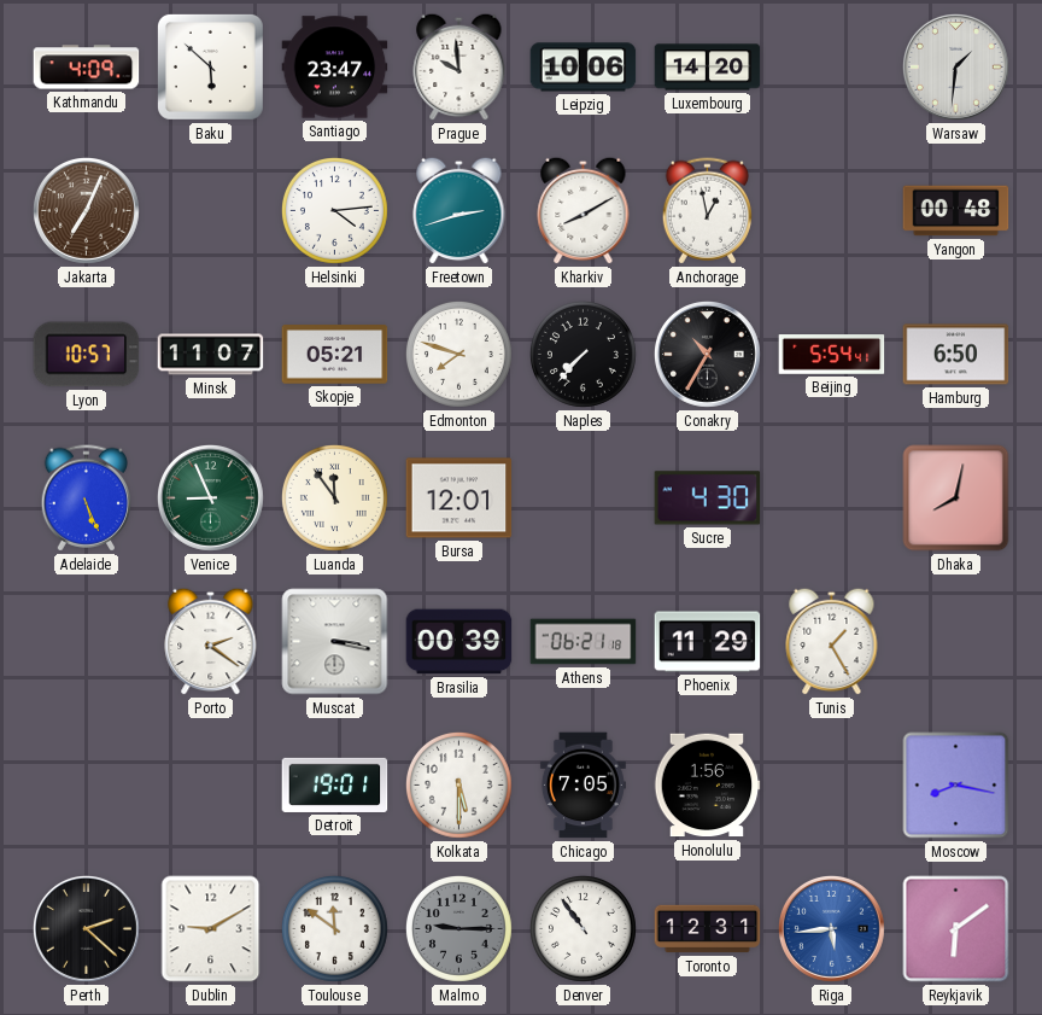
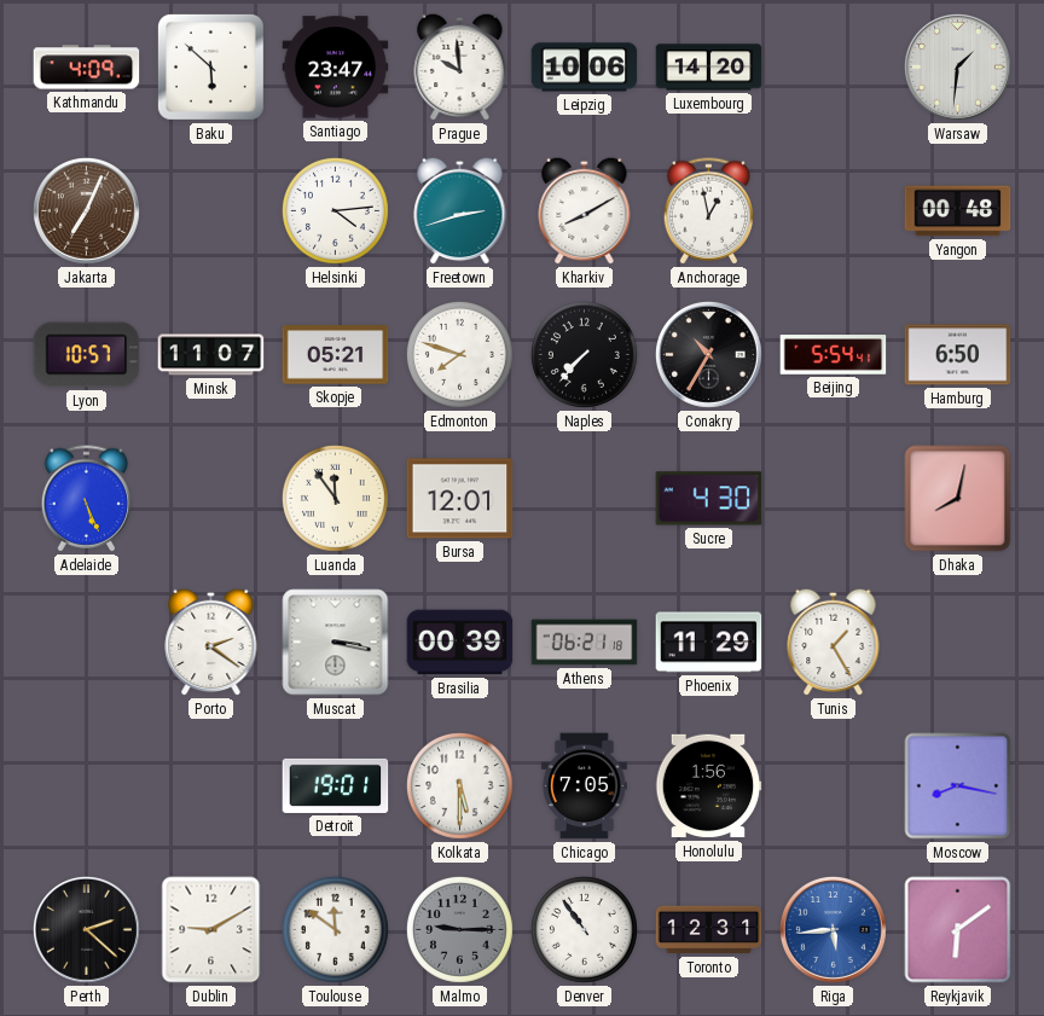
Venice: 8:56 -> none (211, 498)
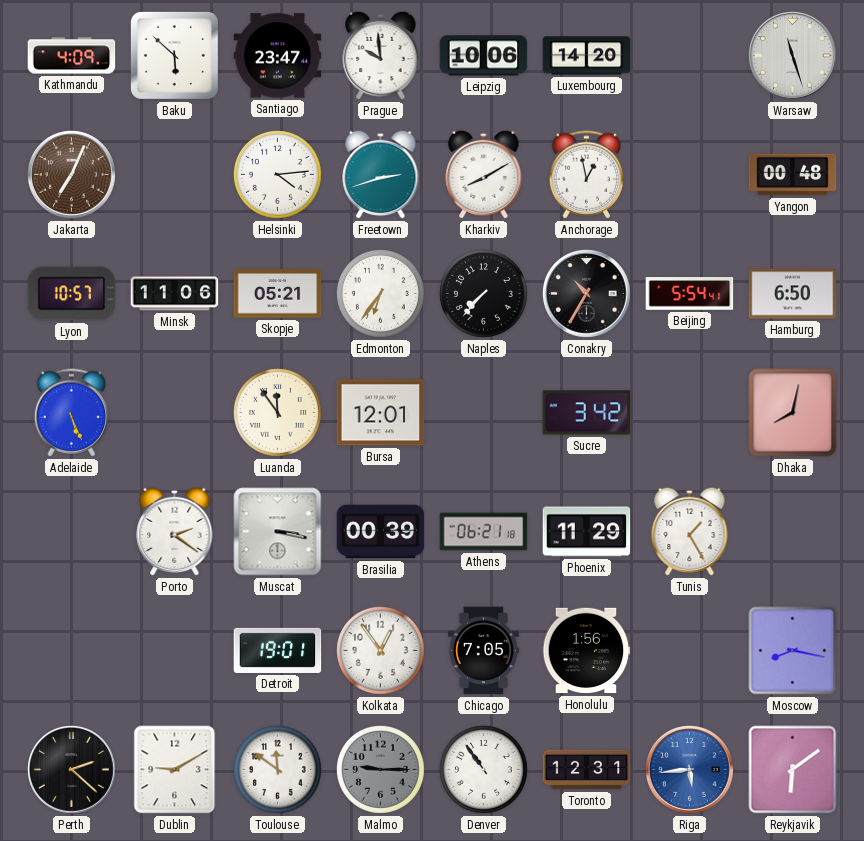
Warsaw: 1:31 -> 11:27 (793, 56)
Minsk: 11:07 -> 11:06 (175, 294)
Edmonton: 7:48 -> 6:36 (380, 293)
Sucre: 4:30 -> 3:42 (587, 413)
Kolkata: 5:30 -> 12:54 (380, 650)
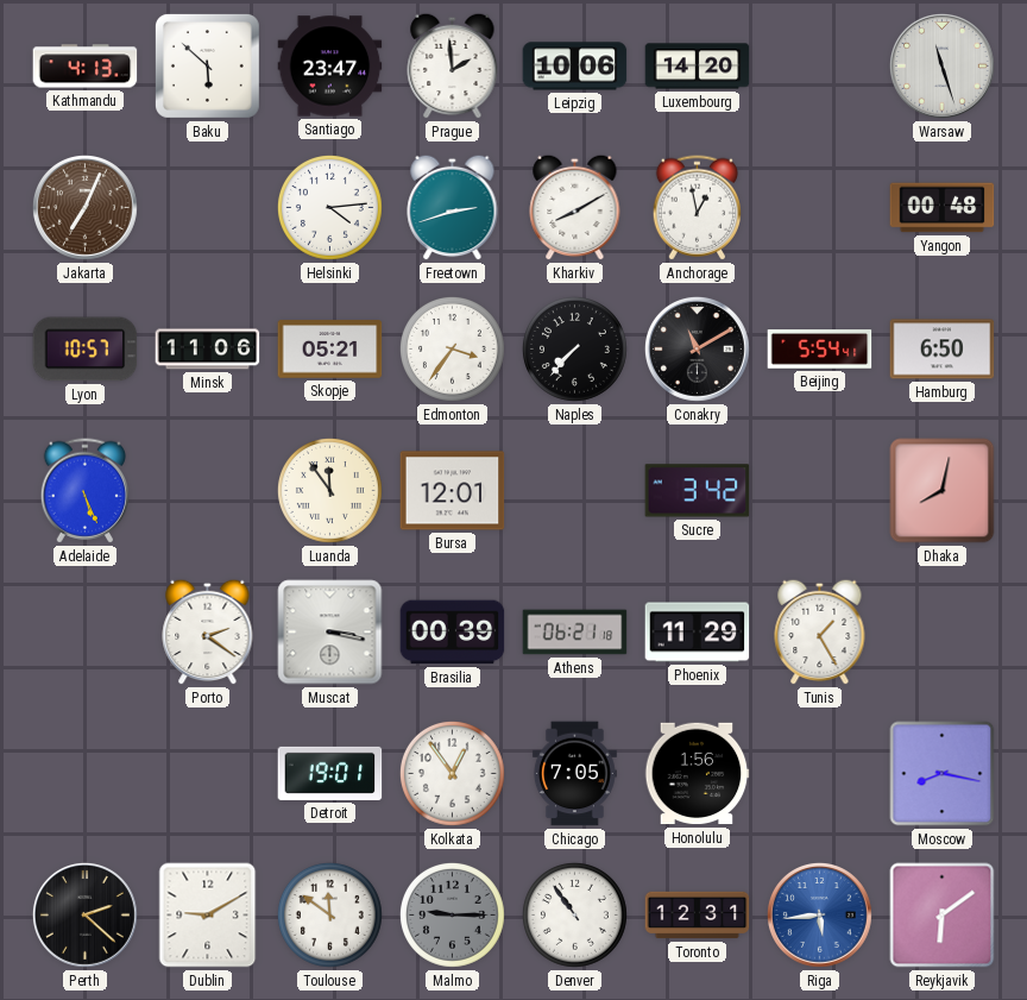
Kathmandu: 4:09 -> 4:13 (86, 67)
Prague: 9:59 -> 1:59 (453, 65)
Edmonton: 6:36 -> 3:36 (452, 348)
Conakry: 10:35 -> 11:10 (698, 350)
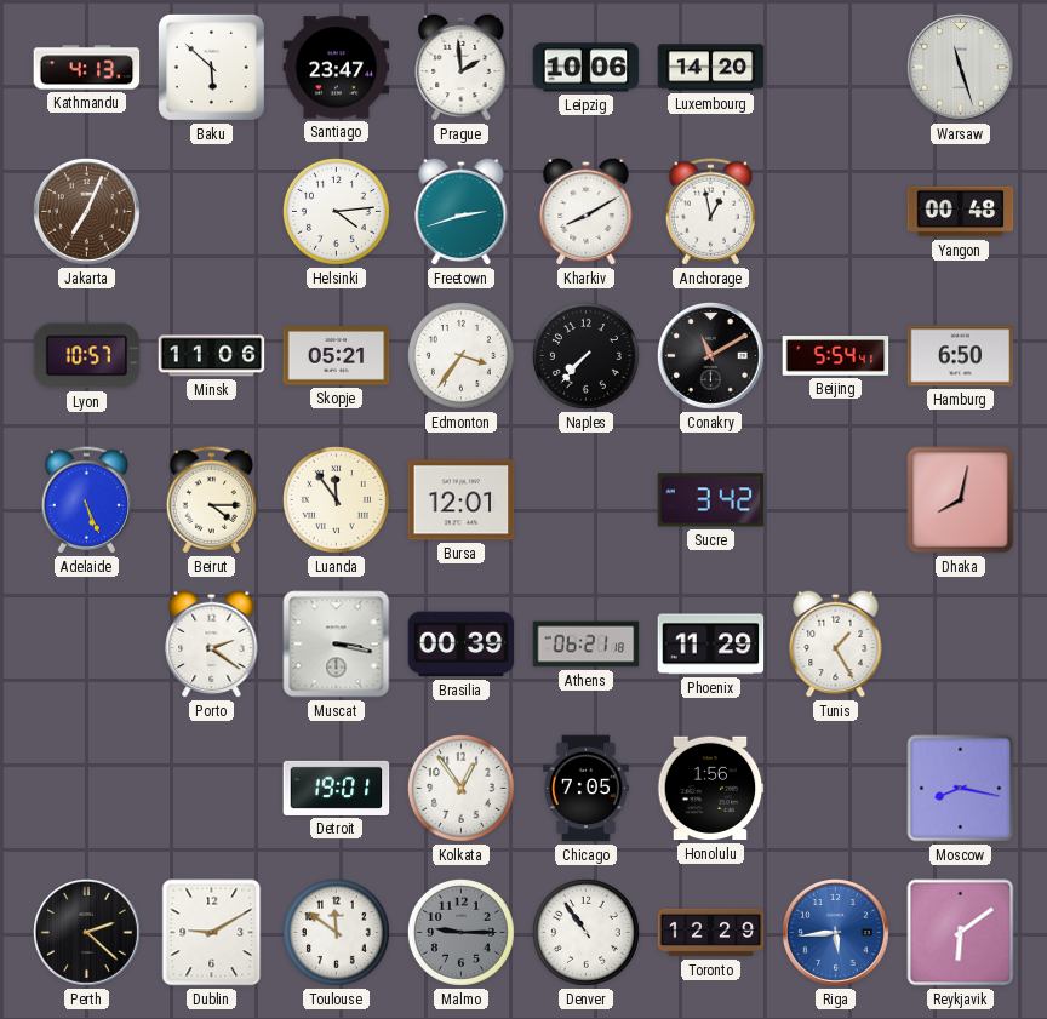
Beirut: none -> 4:15 (211, 500)
Toronto: 12:31 -> 12:29 (711, 933)
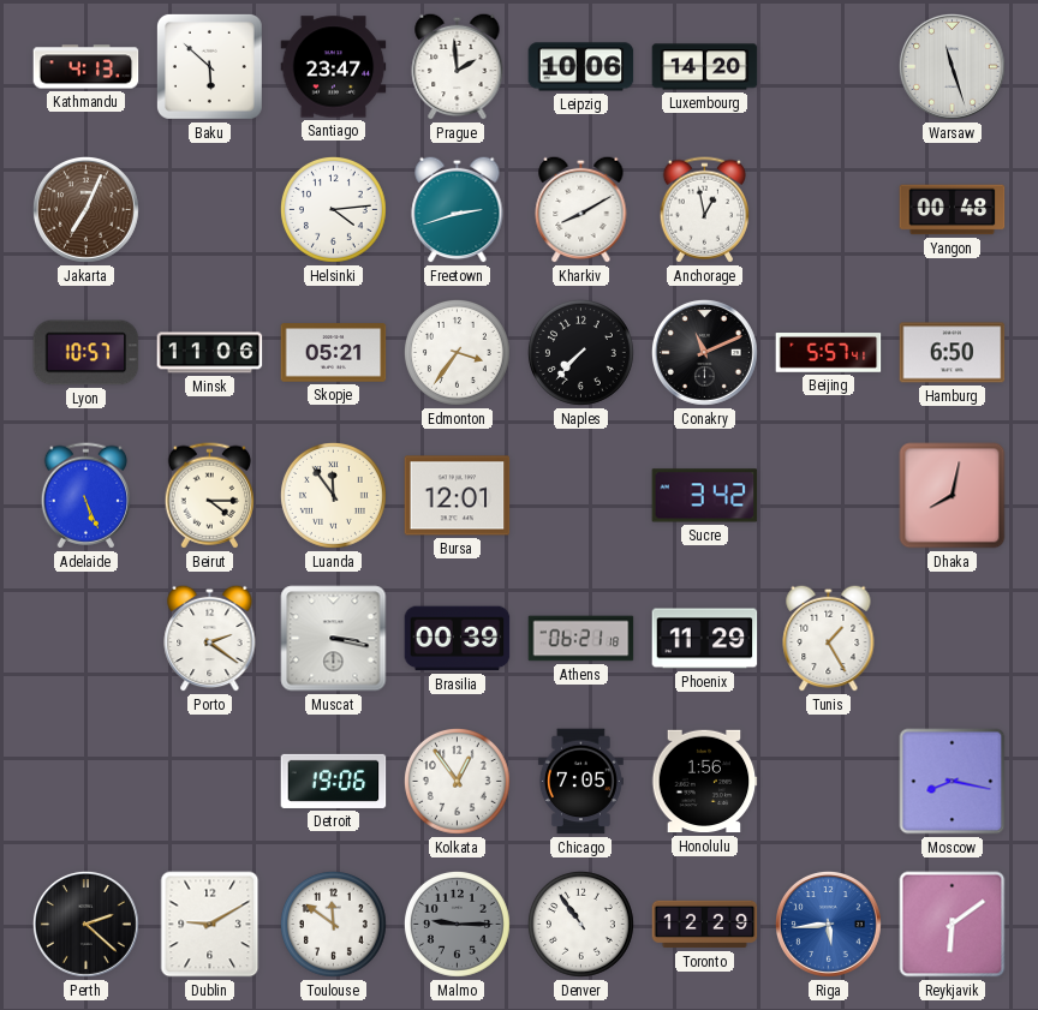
Conakry: 11:10 -> 11:11 (705, 353)
Beijing: 5:54 -> 5:57 (829, 353)
Detroit: 19:01 -> 19:06 (334, 781)
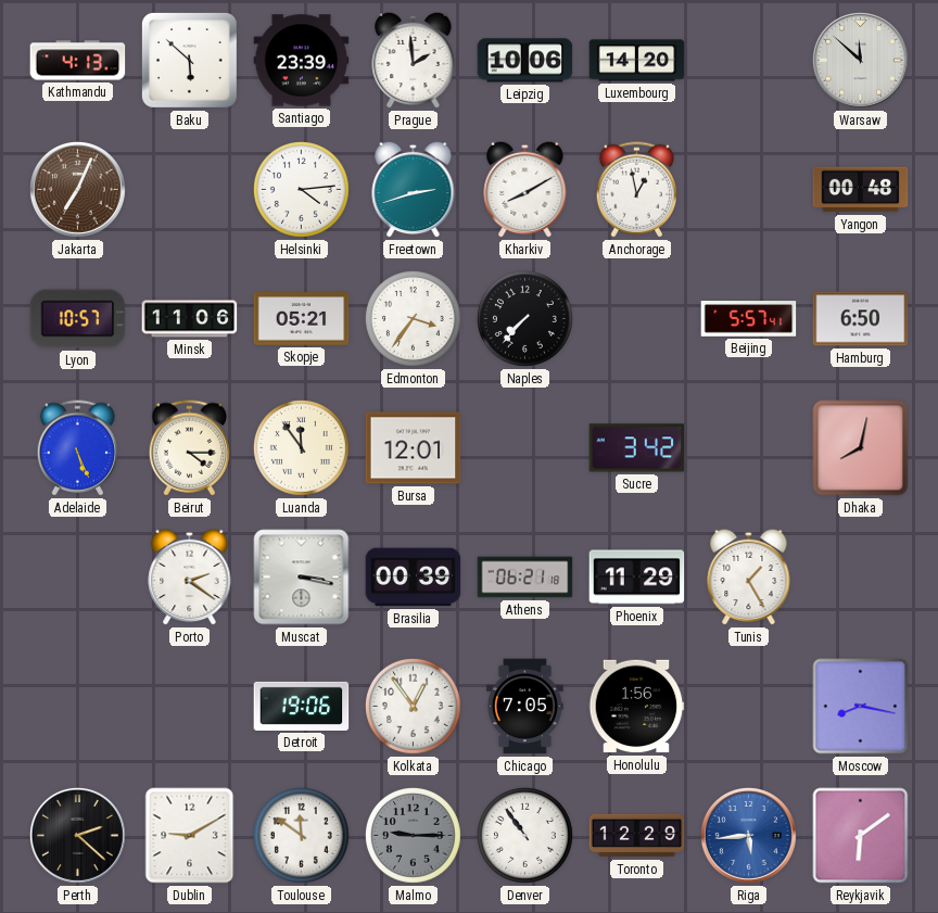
Santiago: 23:47 -> 23:39 (302, 61)
Warsaw: 11:27 -> 11:52 (861, 61)
Conakry: 11:11 -> none (705, 353)
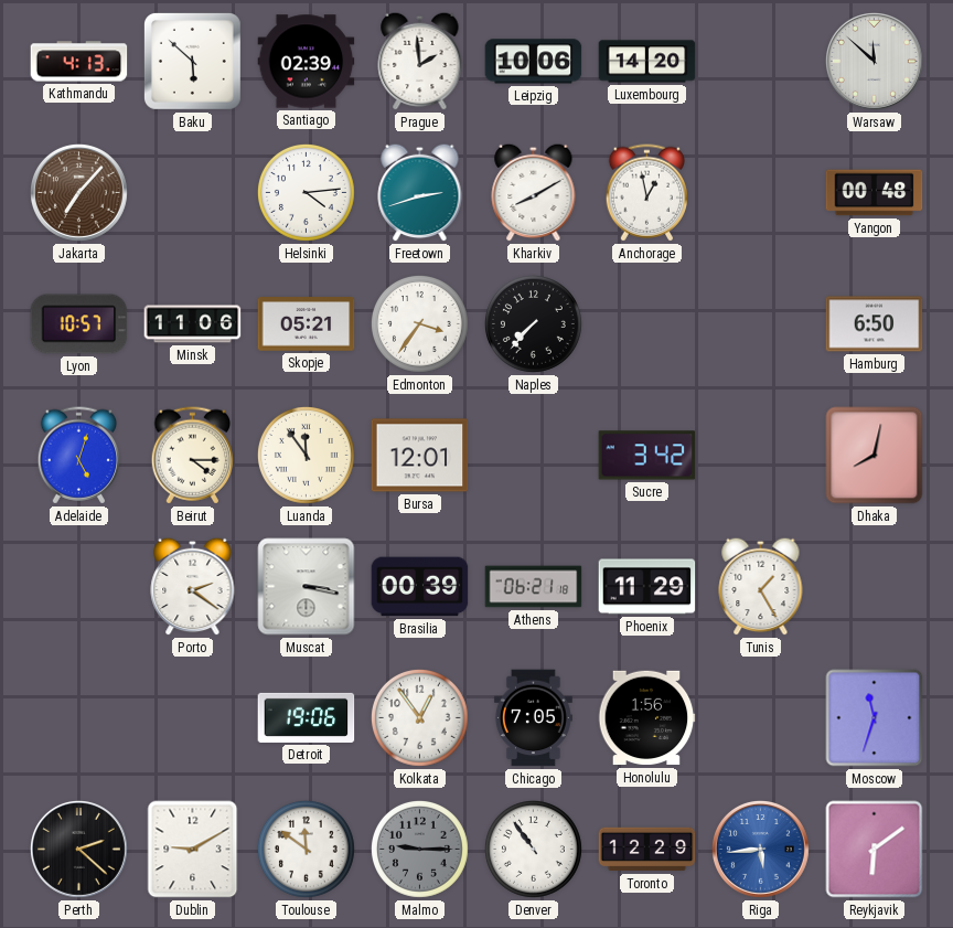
Santiago: 23:39 -> 02:39 (307, 62)
Jakarta: 7:04 -> 7:07 (79, 193)
Beijing: 5:57 -> none (749, 319)
Adelaide: 5:26 -> 5:03 (78, 456)
Moscow: 8:17 -> 11:33 (875, 718)
